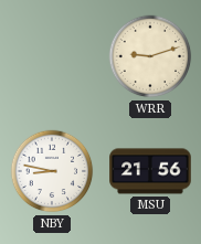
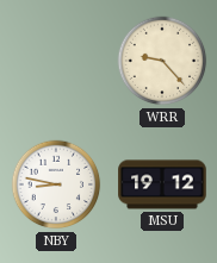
WRR: 9:12 -> 9:23 (162, 61)
MSU: 21:56 -> 19:12 (162, 184)
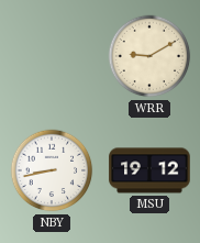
WRR: 9:23 -> 9:10 (149, 56)
NBY: 8:47 -> 8:43 (52, 170)
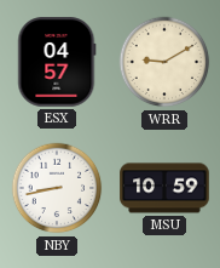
ESX: none -> 04:57 (57, 62)
MSU: 19:12 -> 10:59 (164, 188)
